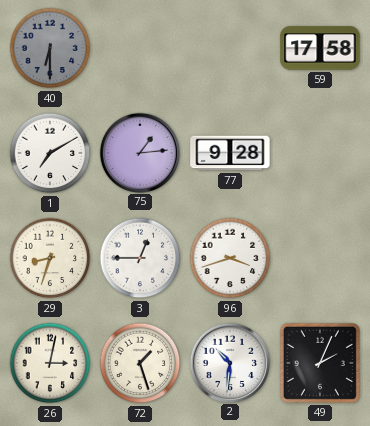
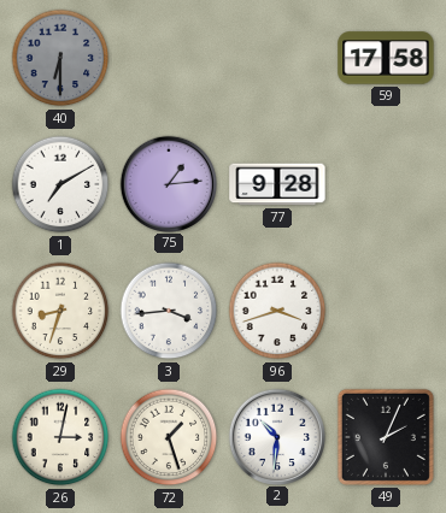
3: 12:45 -> 3:44 (169, 311)
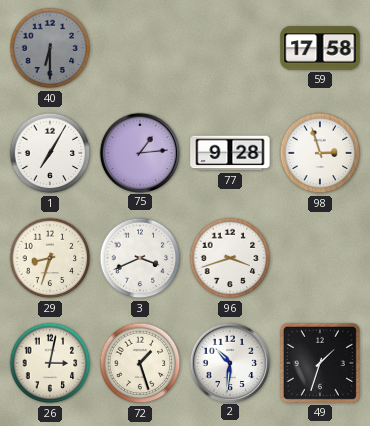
1: 7:10 -> 7:05 (50, 153)
98: none -> 2:57 (320, 153)
3: 3:44 -> 3:41 (140, 258)
49: 2:04 -> 1:33 (320, 363)
